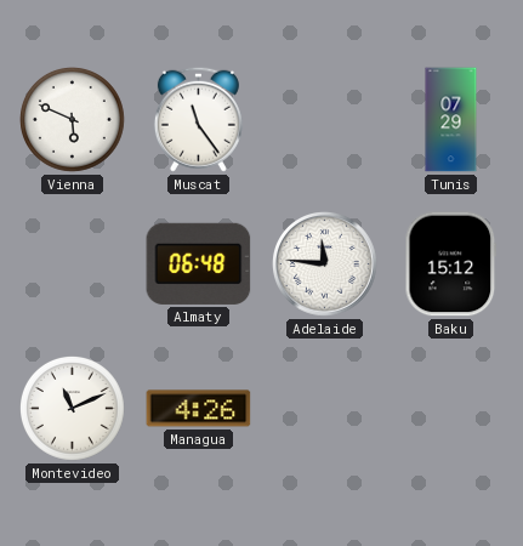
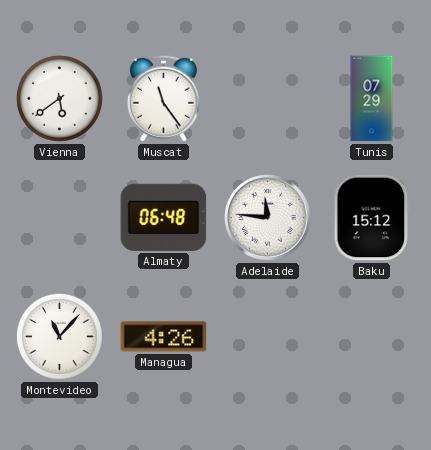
Vienna: 5:49 -> 5:39 (60, 99)
Montevideo: 11:11 -> 11:07 (60, 337)
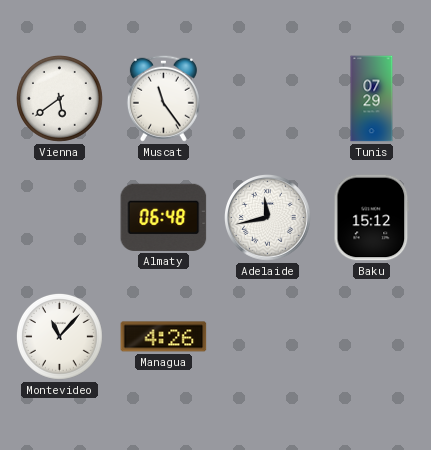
Adelaide: 11:46 -> 11:43 (268, 218)
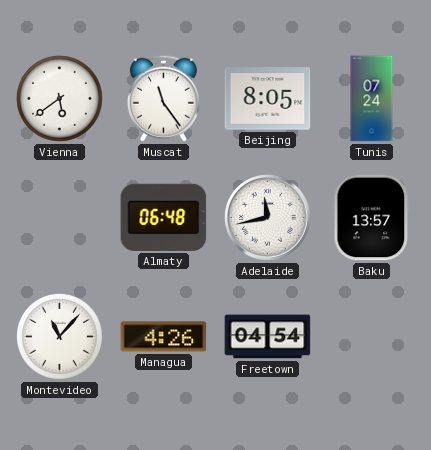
Beijing: none -> 8:05 (268, 99)
Tunis: 07:29 -> 07:24 (372, 99)
Baku: 15:12 -> 13:57 (372, 218)
Freetown: none -> 04:54 (268, 337)
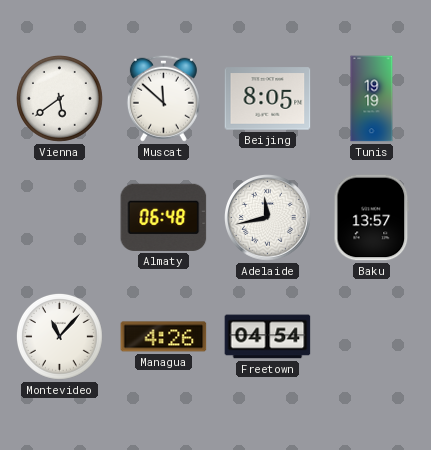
Muscat: 11:24 -> 11:52 (163, 98)
Tunis: 07:24 -> 19:19 (372, 99)
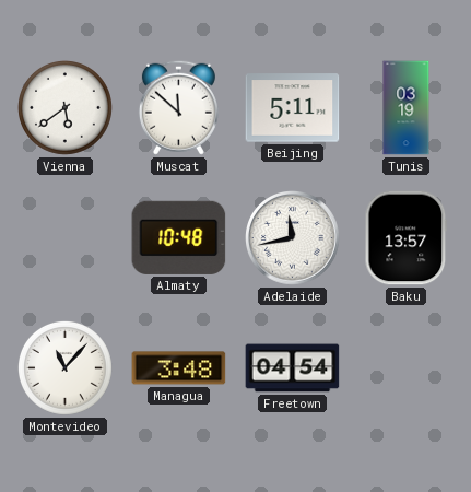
Beijing: 8:05 -> 5:11 (293, 108)
Tunis: 19:19 -> 03:19 (407, 108)
Almaty: 06:48 -> 10:48 (179, 237)
Managua: 4:26 -> 3:48 (179, 368)
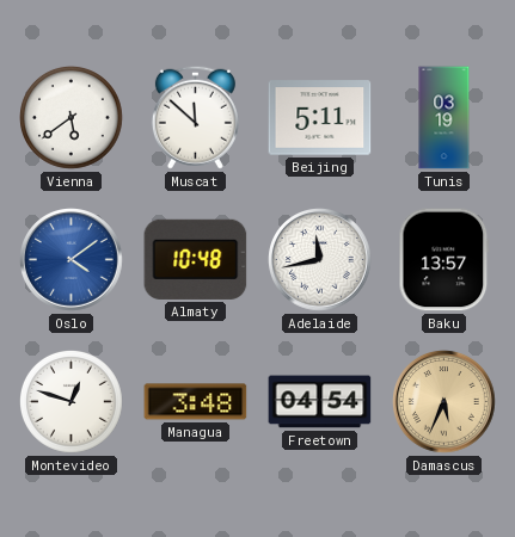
Oslo: none -> 4:09 (72, 260)
Montevideo: 11:07 -> 12:48 (72, 402)
Damascus: none -> 5:34 (445, 402)
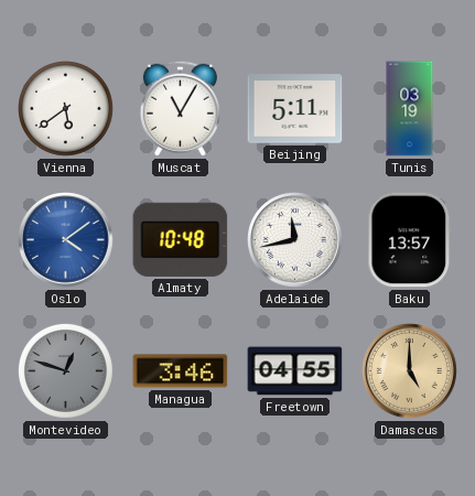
Muscat: 11:52 -> 11:05 (180, 108)
Montevideo dial: white -> grey (66, 371)
Managua: 3:48 -> 3:46 (181, 371)
Freetown: 04:54 -> 04:55 (295, 371)
Damascus: 5:34 -> 5:00 (410, 371)
